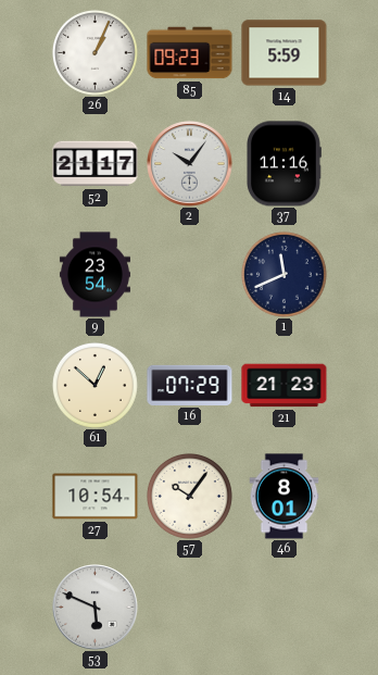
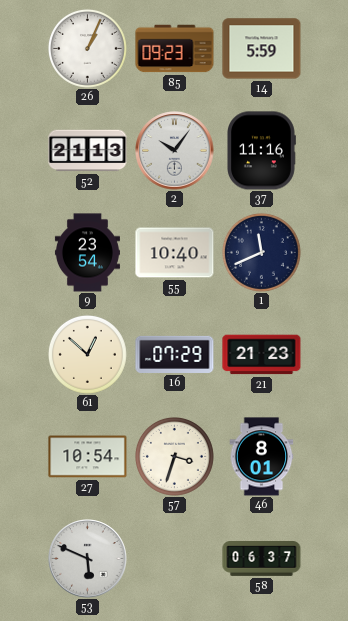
52: 21:17 -> 21:13 (88, 151)
55: none -> 10:40 (175, 253)
57: 10:06 -> 3:33 (174, 456)
58: none -> 06:37 (262, 559)
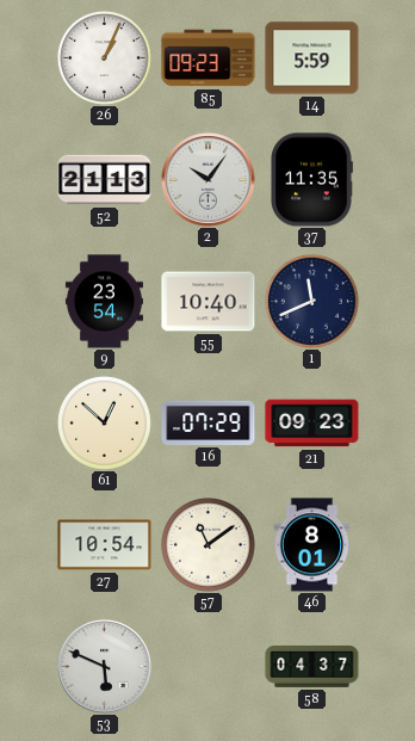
37: 11:16 -> 11:35 (311, 180)
21: 21:23 -> 09:23 (312, 424)
57: 3:33 -> 11:09 (207, 544)
58: 06:37 -> 04:37 (312, 667)
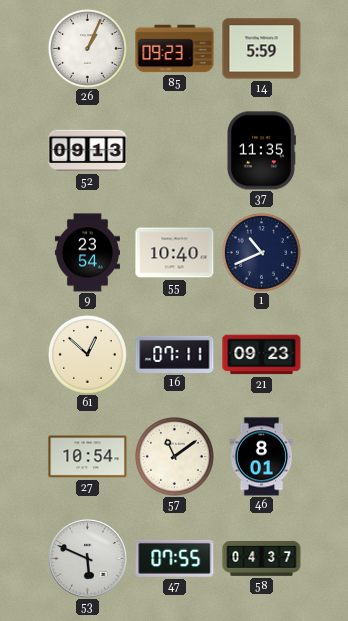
52: 21:13 -> 09:13 (88, 151)
2: 10:06 -> none (209, 180)
1: 11:41 -> 10:41 (261, 252)
16: 07:29 -> 07:11 (175, 354)
47: none -> 07:55 (175, 558)
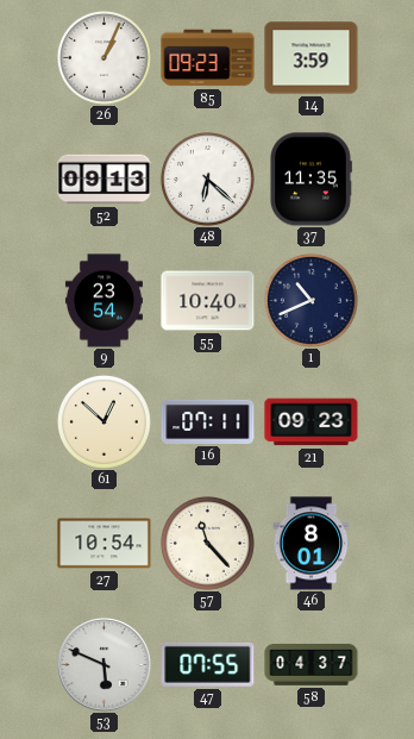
14: 5:59 -> 3:59 (312, 58)
48: none -> 6:22 (207, 179)
57: 11:09 -> 11:23 (207, 543)
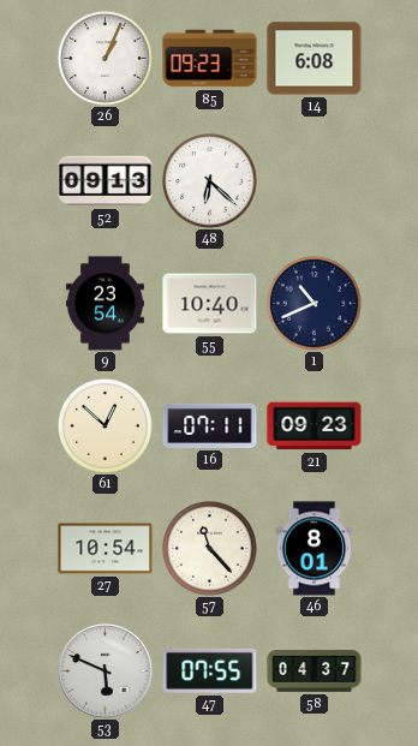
14: 3:59 -> 6:08 (315, 59)
37: 11:35 -> none (310, 180)
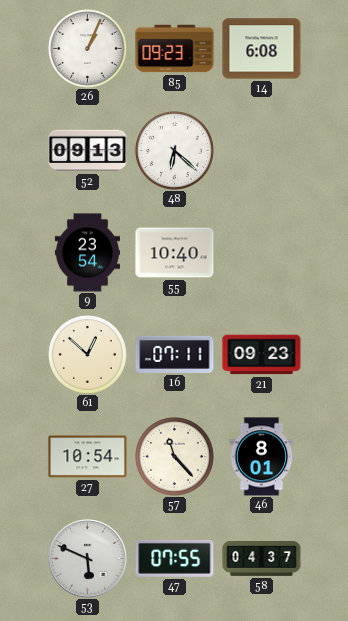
1: 10:41 -> none (313, 303)
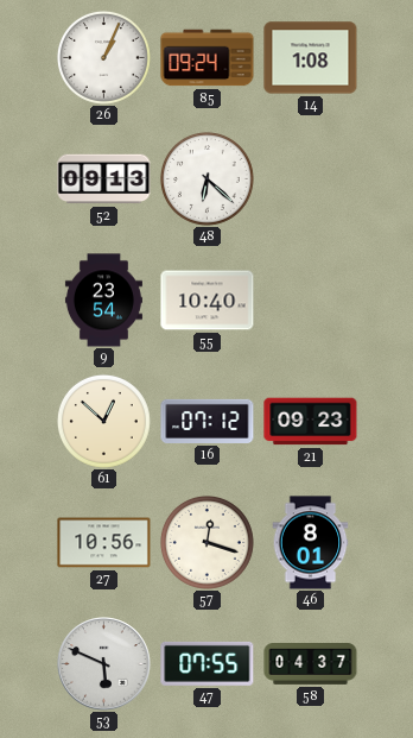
85: 09:23 -> 09:24 (208, 58)
14: 6:08 -> 1:08 (311, 58)
16: 07:11 -> 07:12 (208, 421)
27: 10:54 -> 10:56 (104, 543)
57: 11:23 -> 12:18 (206, 542)
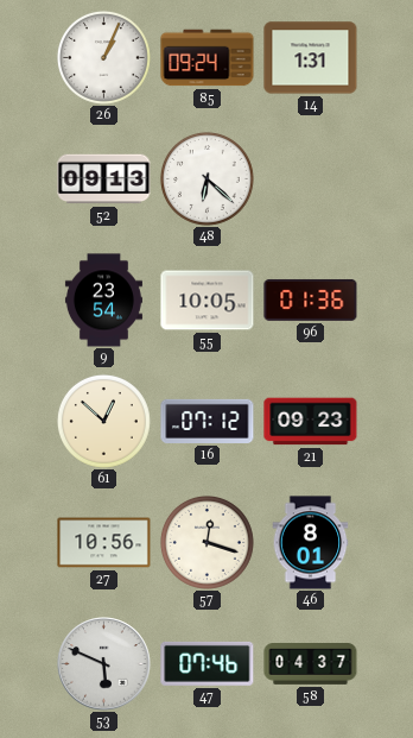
14: 1:08 -> 1:31 (311, 58)
55: 10:40 -> 10:05 (208, 301)
96: none -> 01:36 (311, 299)
47: 07:55 -> 07:46 (208, 663)
